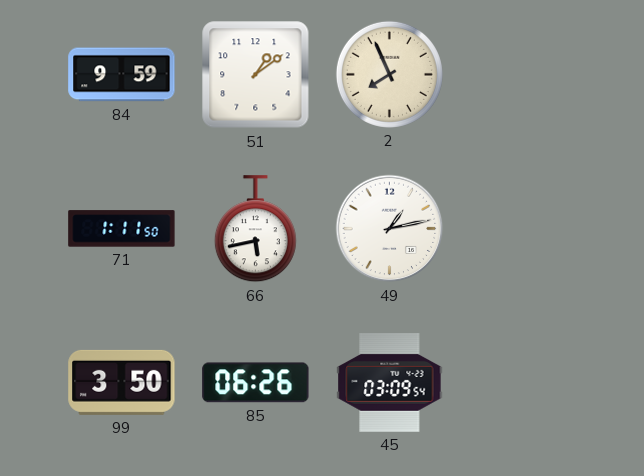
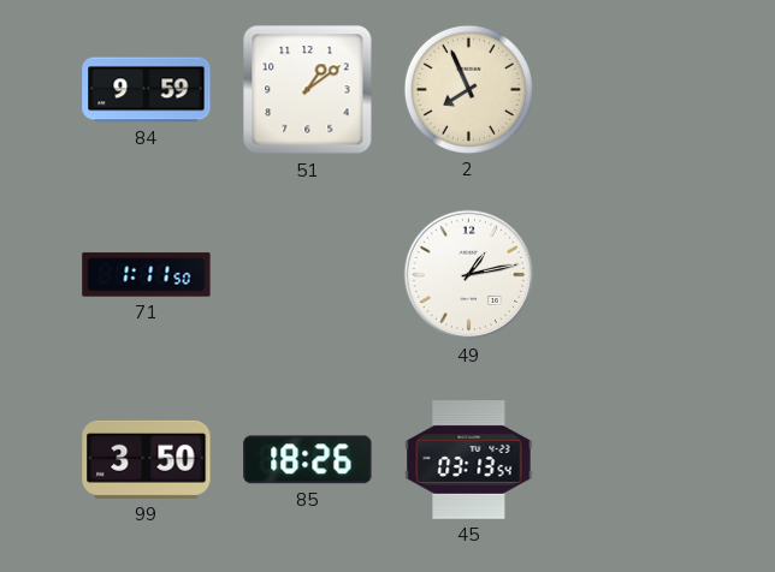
66: 5:43 -> none (255, 229)
85: 06:26 -> 18:26 (308, 460)
45: 03:09 -> 03:13 (469, 460)
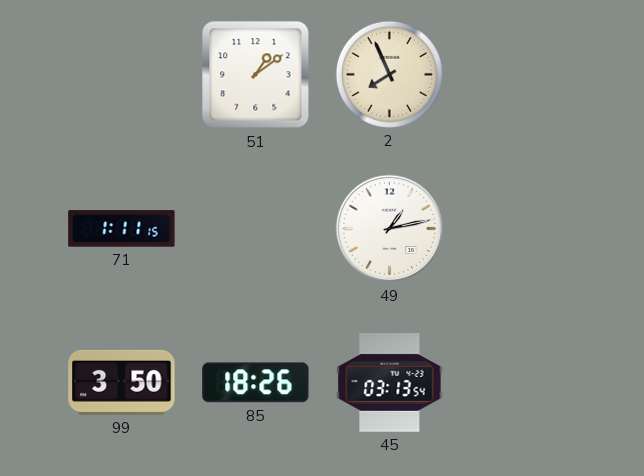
84: 9:59 -> none (147, 90)
71: 1:11:50 -> 1:11:15 (122, 229)
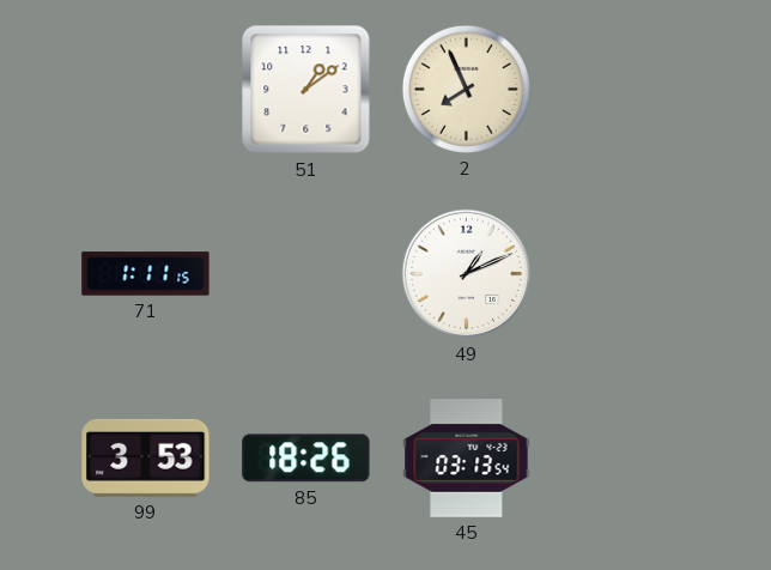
49: 1:13 -> 1:11 (467, 274)
99: 3:50 -> 3:53 (146, 457)
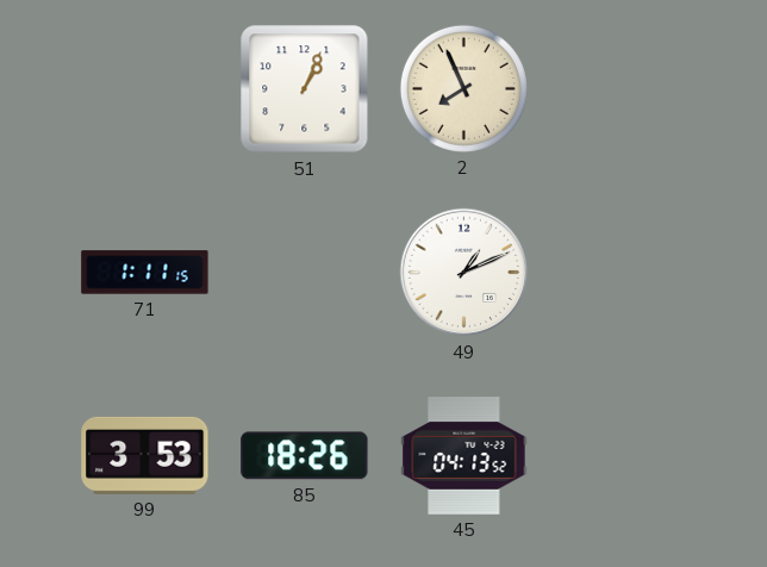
51: 1:09 -> 1:04 (305, 89)
45: 03:13 -> 04:13 (464, 456)
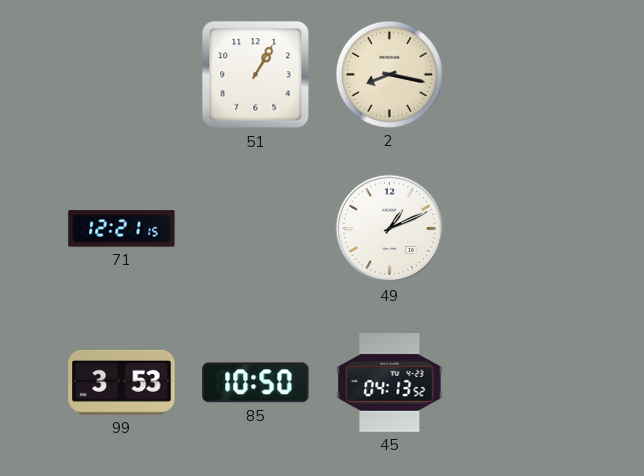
51: 1:04 -> 1:05 (256, 75)
2: 7:56 -> 8:17 (389, 74)
71: 1:11 -> 12:21 (122, 229)
85: 18:26 -> 10:50 (256, 383)
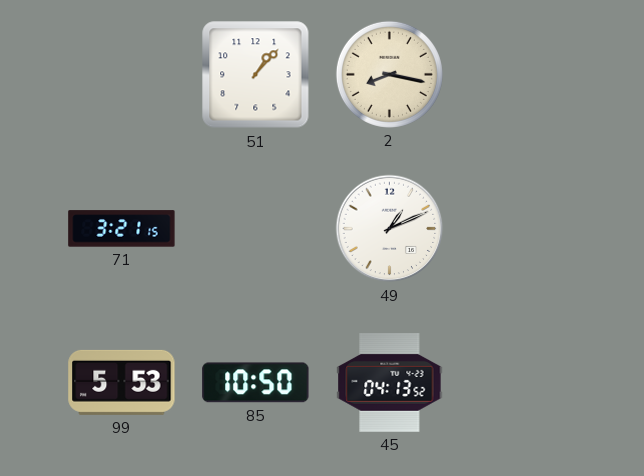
51: 1:05 -> 1:07 (256, 75)
71: 12:21 -> 3:21 (122, 229)
99: 3:53 -> 5:53 (122, 382)
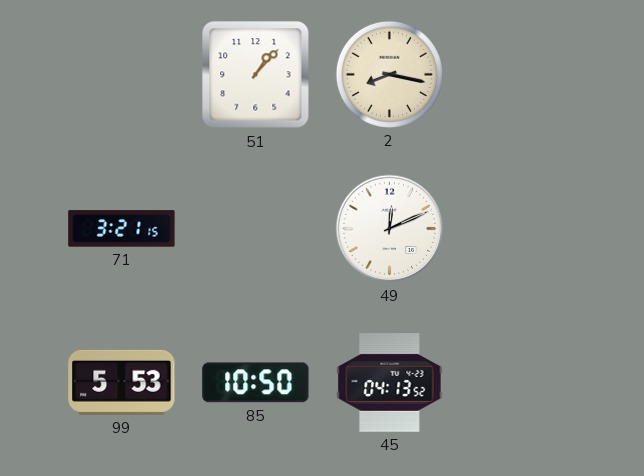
49: 1:11 -> 12:11 (390, 229)
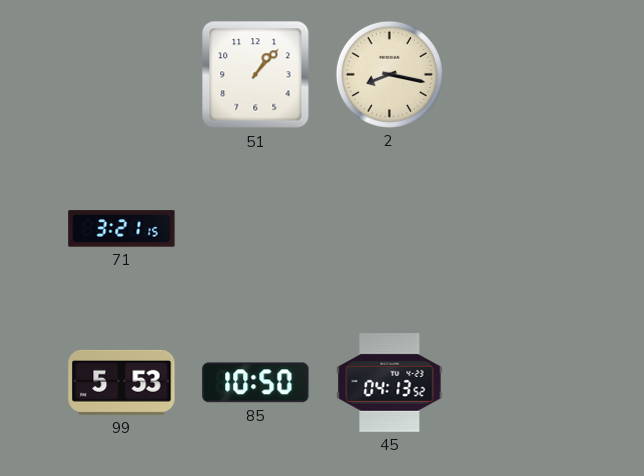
49: 12:11 -> none (390, 229)
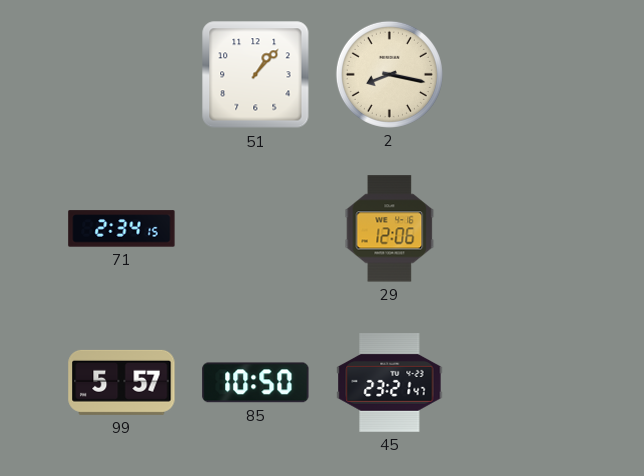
71: 3:21 -> 2:34 (122, 229)
29: none -> 12:06 (390, 229)
99: 5:53 -> 5:57 (122, 382)
45: 04:13 -> 23:21 (390, 383)
